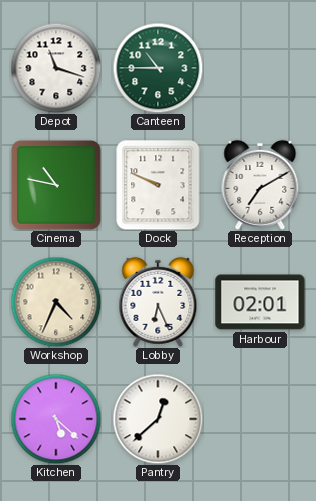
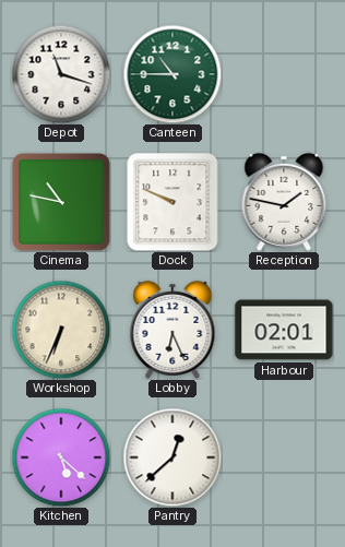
Reception: 7:10 -> 1:47 (284, 202)
Workshop: 4:34 -> 6:34 (61, 330)
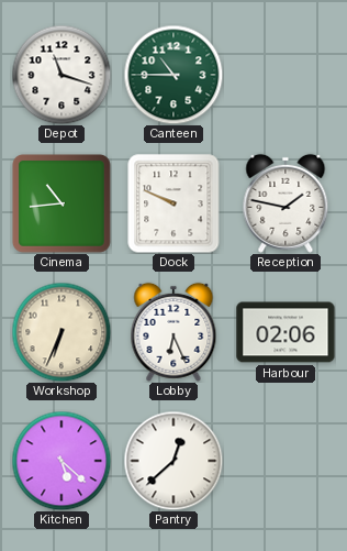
Cinema: 10:47 -> 10:44 (61, 203)
Harbour: 02:01 -> 02:06 (286, 332)
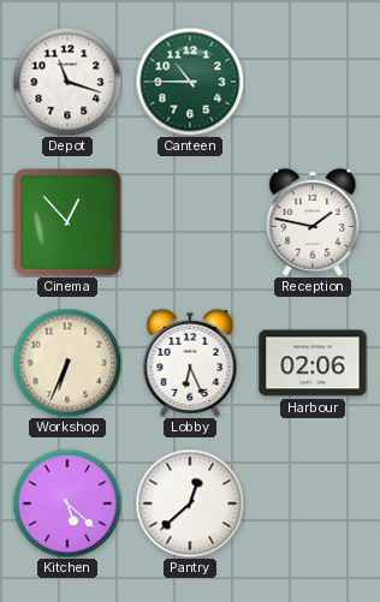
Cinema: 10:44 -> 12:53 (67, 222)
Dock: 9:49 -> none (173, 203)
